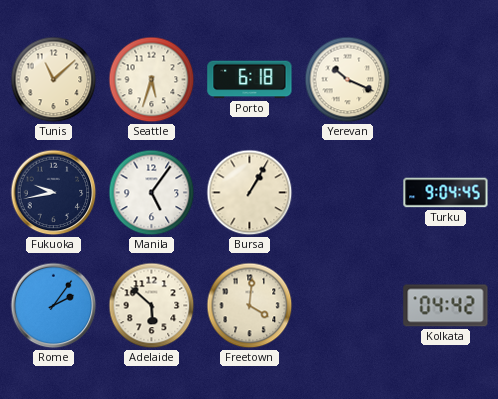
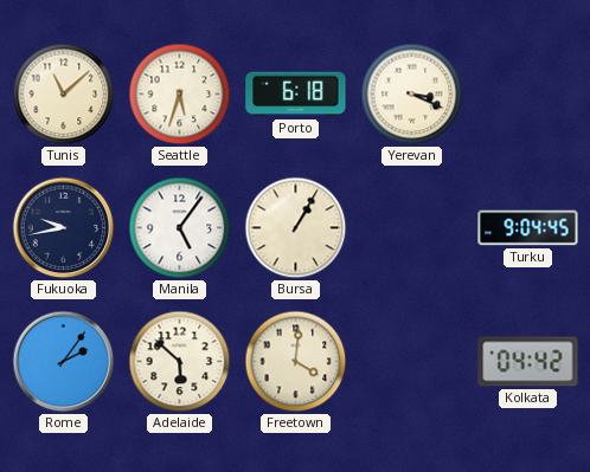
Yerevan: 10:19 -> 3:19 (412, 95)
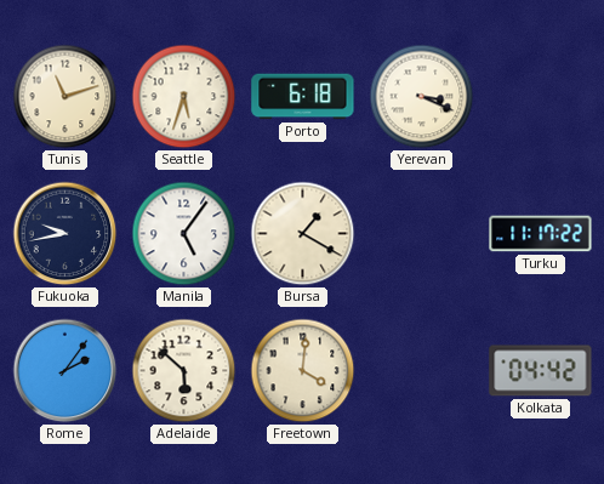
Tunis: 11:08 -> 11:12 (65, 97)
Bursa: 1:05 -> 1:20 (303, 234)
Turku: 9:04 -> 11:17 (541, 234)
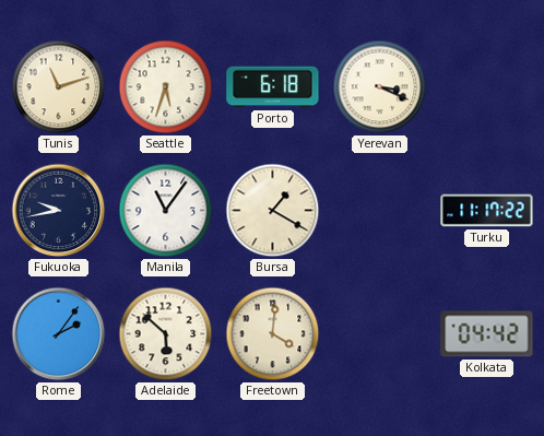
Manila: 5:06 -> 11:06 (166, 211)
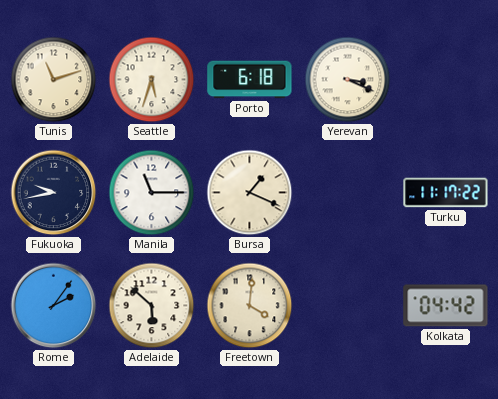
Manila: 11:06 -> 11:15 (152, 193)
Bursa: 1:20 -> 1:19 (250, 193)
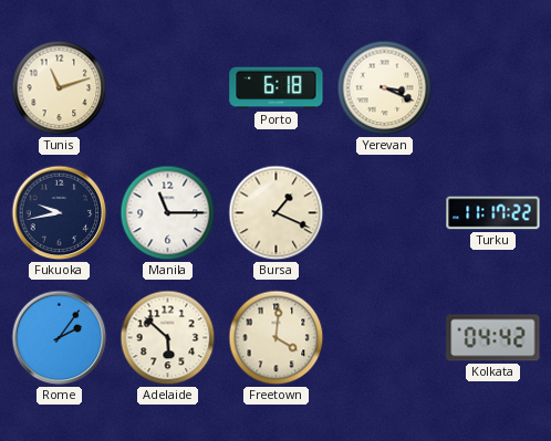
Seattle: 5:33 -> none (152, 80)
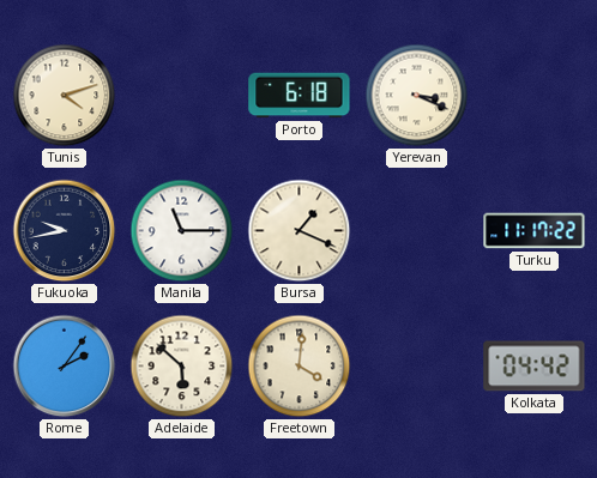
Tunis: 11:12 -> 4:12 (65, 96)
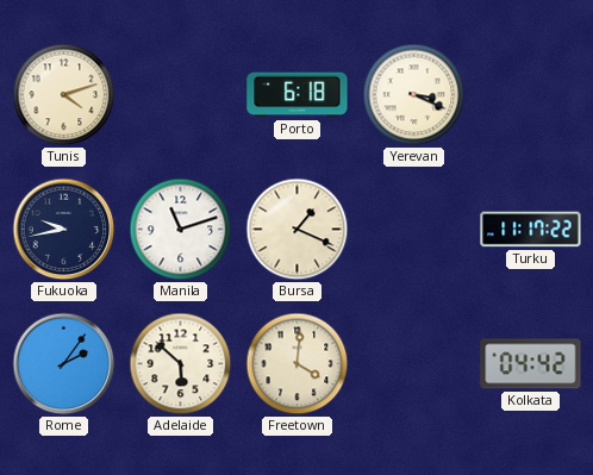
Manila: 11:15 -> 11:12 (181, 230)
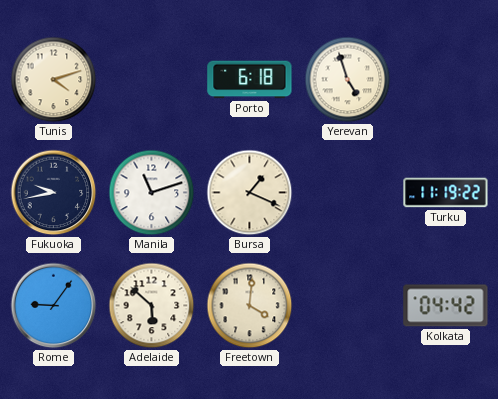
Yerevan: 3:19 -> 4:57 (348, 80)
Turku: 11:17 -> 11:19 (446, 193)
Rome: 2:06 -> 9:06 (54, 306)
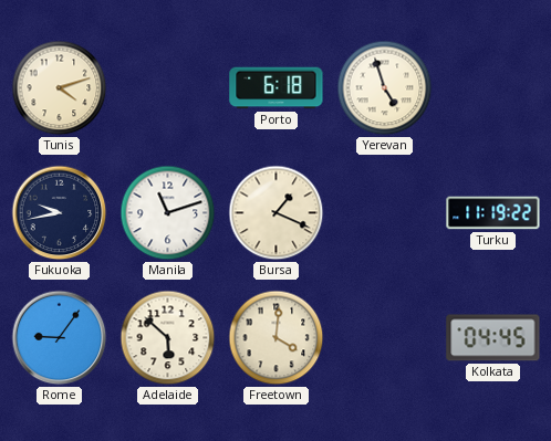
Kolkata: 04:42 -> 04:45 (493, 338)
